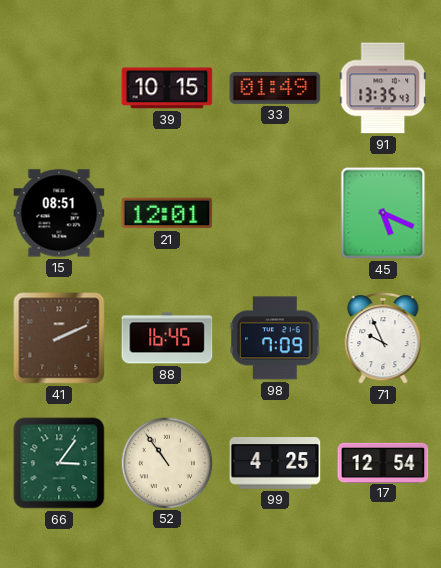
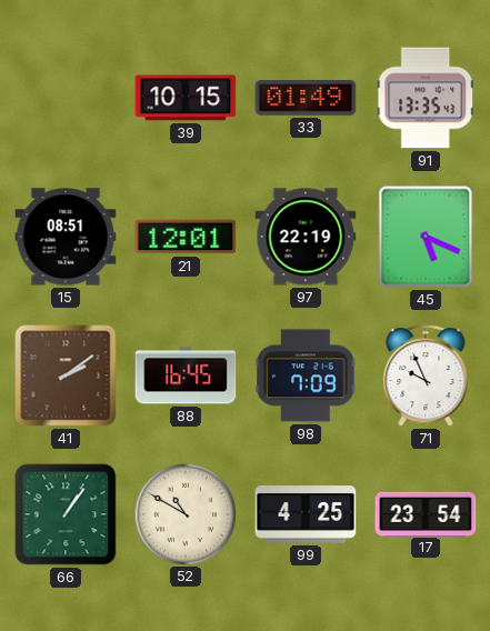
97: none -> 22:19 (306, 237)
41: 2:11 -> 2:09 (66, 375)
66: 3:06 -> 1:06 (66, 514)
52: 10:54 -> 10:50 (184, 513)
17: 12:54 -> 23:54 (426, 513)
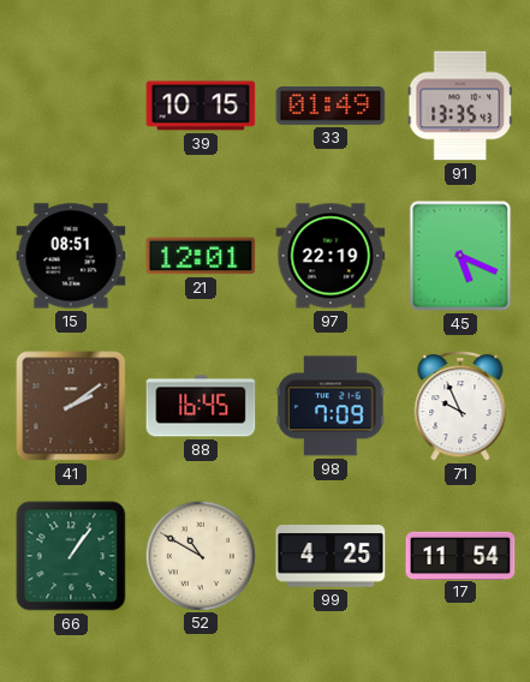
17: 23:54 -> 11:54 (460, 555)
